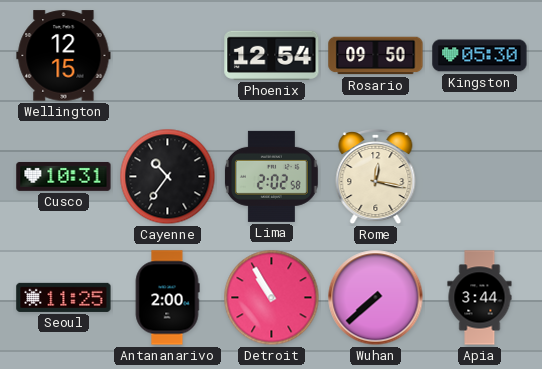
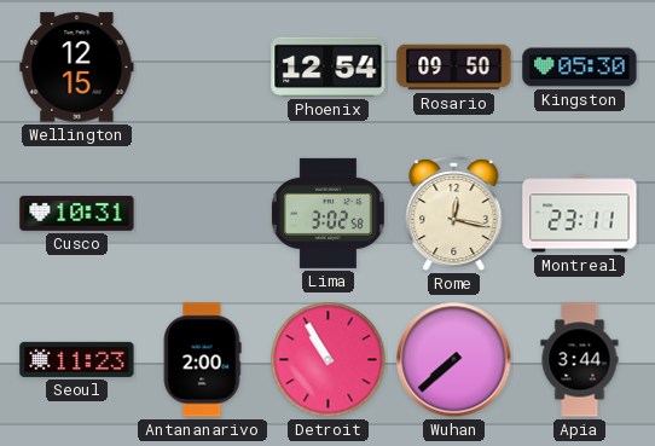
Cayenne: 10:36 -> none (168, 177)
Lima: 2:02 -> 3:02 (327, 213)
Montreal: none -> 23:11 (580, 214)
Seoul: 11:25 -> 11:23 (77, 359)
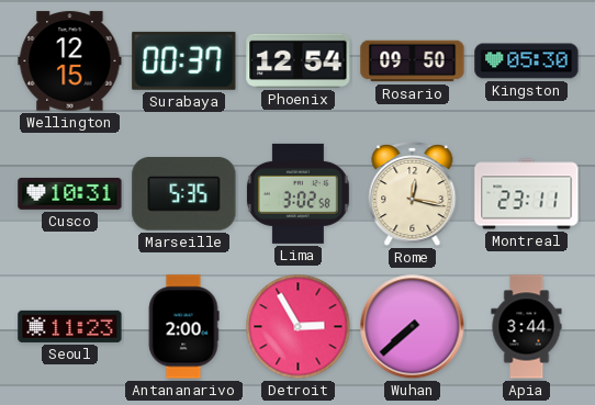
Surabaya: none -> 00:37 (184, 60)
Marseille: none -> 5:35 (184, 194)
Detroit: 10:55 -> 2:55 (299, 327)
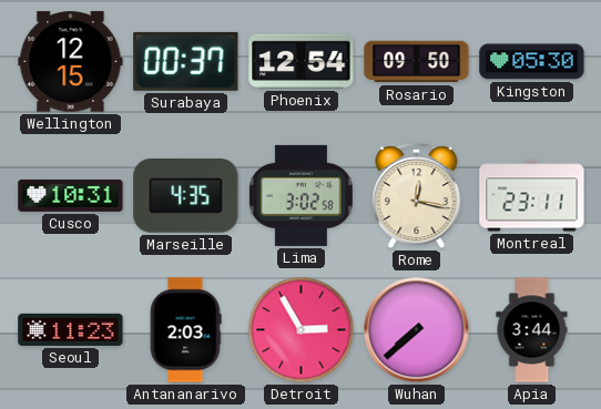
Marseille: 5:35 -> 4:35 (186, 196)
Antananarivo: 2:00 -> 2:03 (185, 330)
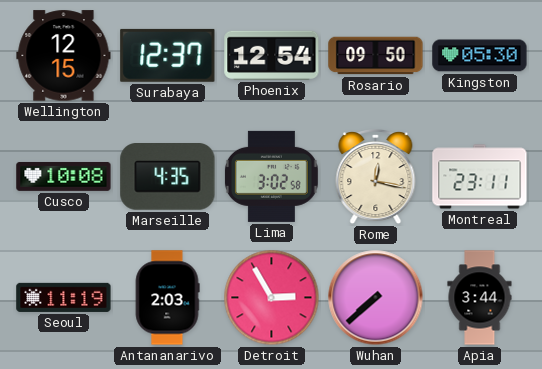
Surabaya: 00:37 -> 12:37 (168, 55)
Cusco: 10:31 -> 10:08 (64, 176)
Seoul: 11:23 -> 11:19 (64, 297)
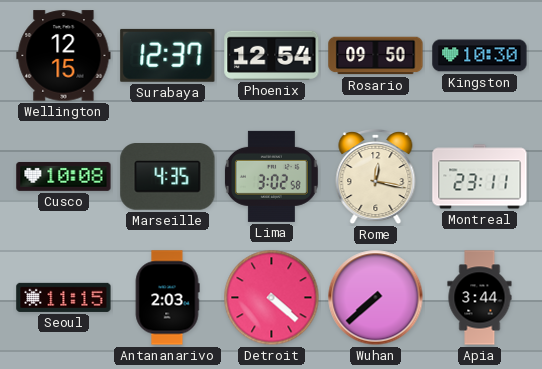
Kingston: 05:30 -> 10:30 (480, 56)
Seoul: 11:19 -> 11:15 (64, 297)
Detroit: 2:55 -> 4:22 (272, 298)
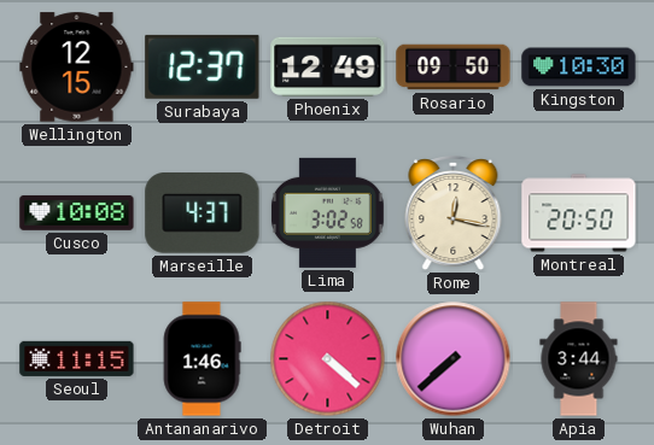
Phoenix: 12:54 -> 12:49 (328, 66)
Marseille: 4:35 -> 4:37 (203, 213)
Montreal: 23:11 -> 20:50 (579, 213)
Antananarivo: 2:03 -> 1:46 (202, 359)
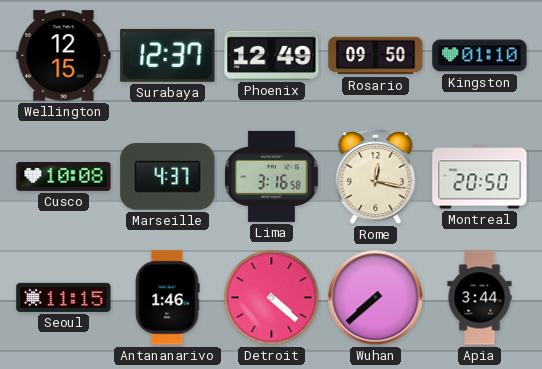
Kingston: 10:30 -> 01:10 (480, 56)
Lima: 3:02 -> 3:16 (271, 176)
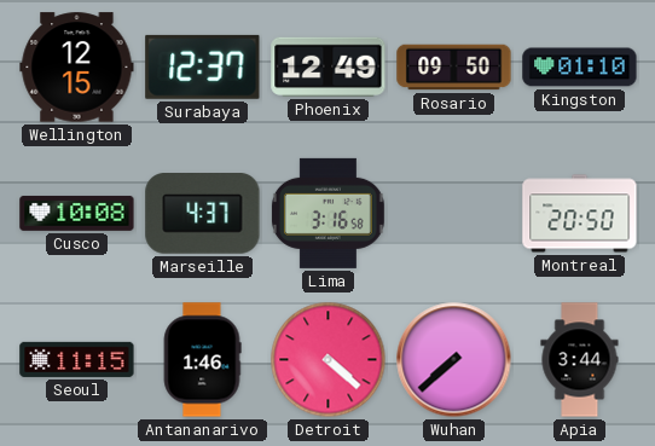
Rome: 12:17 -> none (376, 178)
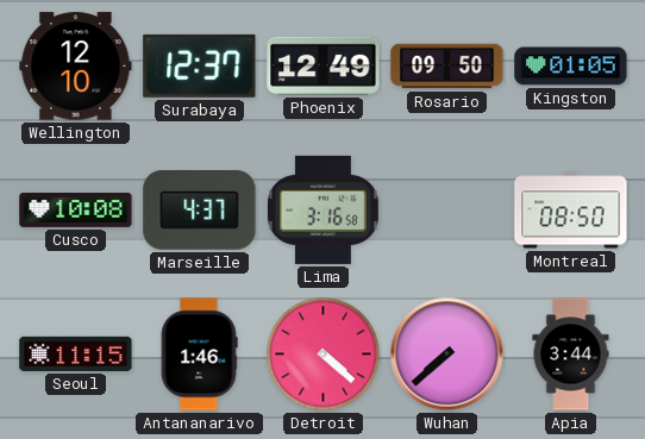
Wellington: 12:15 -> 12:10 (76, 67)
Kingston: 01:10 -> 01:05 (571, 67)
Montreal: 20:50 -> 08:50 (571, 211)
